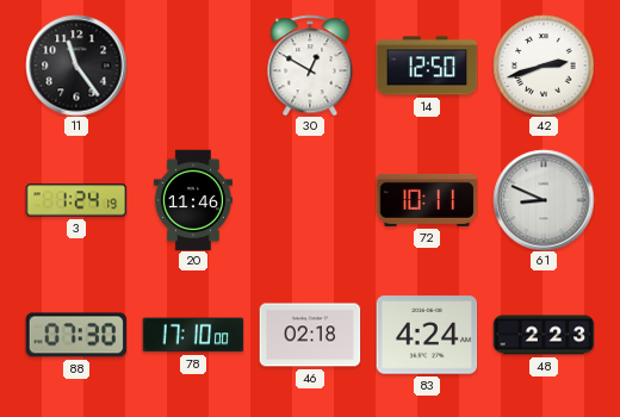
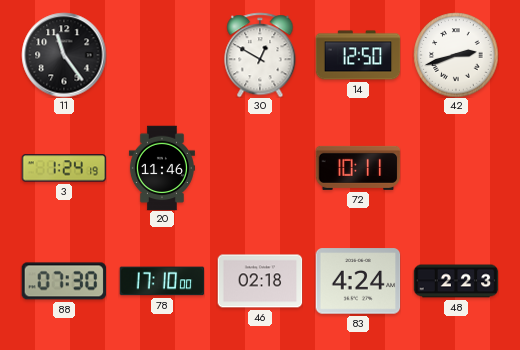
61: 8:49 -> none (544, 200)
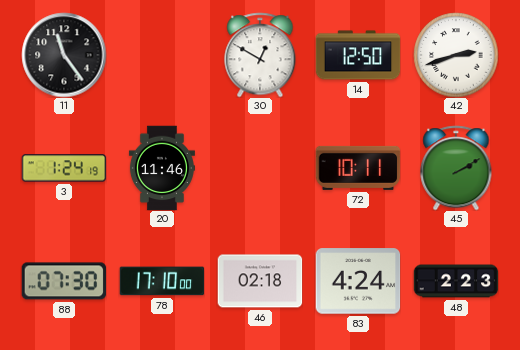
45: none -> 2:10 (456, 168)
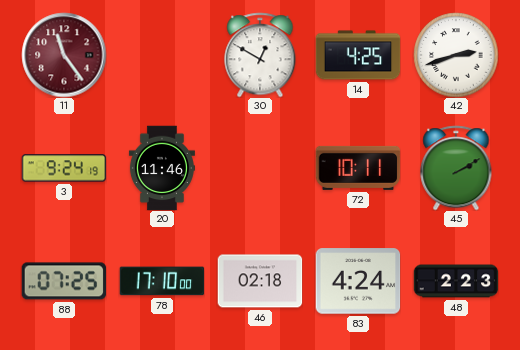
11 dial: black -> burgundy (64, 55)
14: 12:50 -> 4:25 (358, 55)
3: 1:24 -> 9:24 (64, 168)
88: 07:30 -> 07:25 (64, 281)
